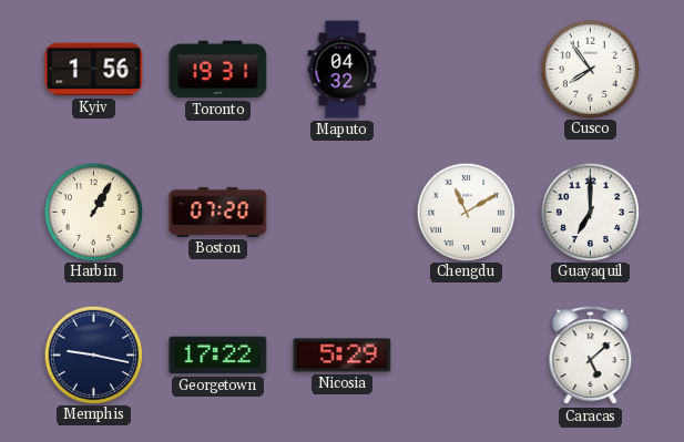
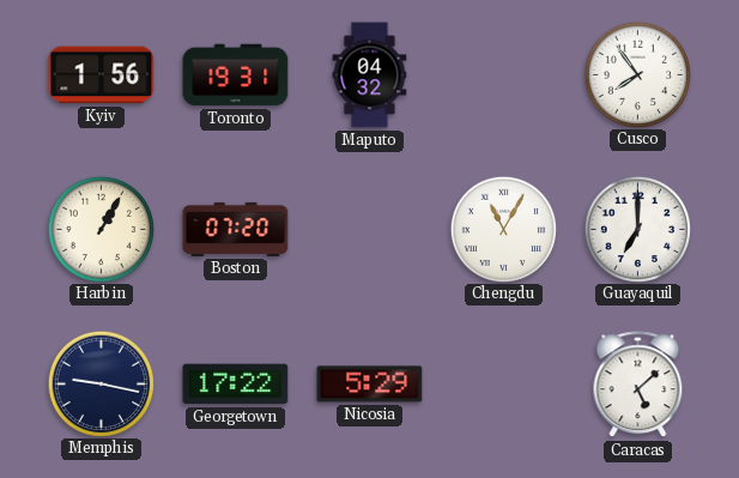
Chengdu: 11:10 -> 11:05 (503, 229)
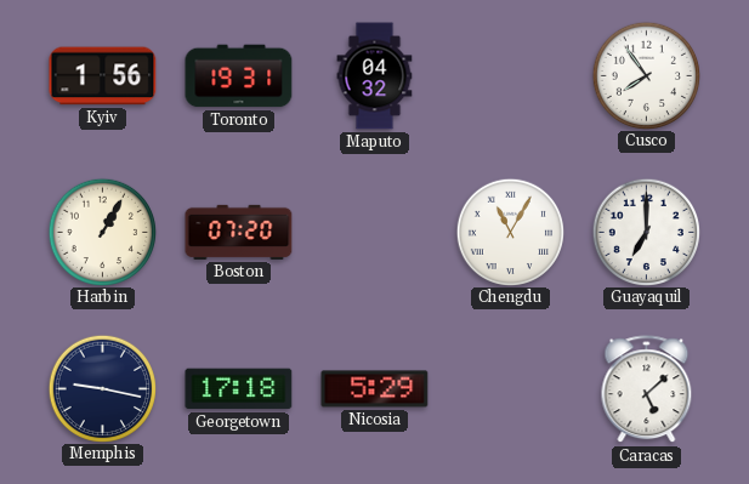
Georgetown: 17:22 -> 17:18 (239, 389)
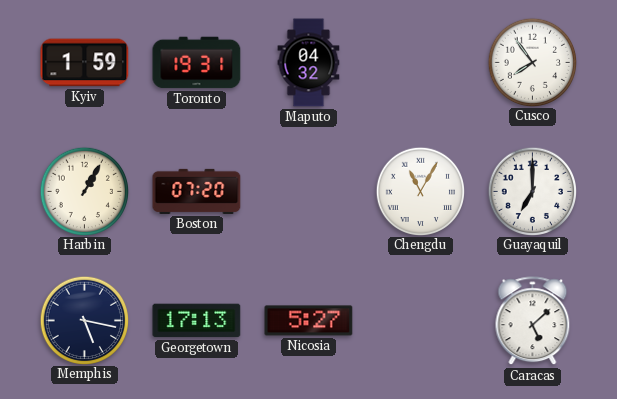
Kyiv: 1:56 -> 1:59 (85, 63)
Memphis: 9:17 -> 5:17 (84, 320)
Georgetown: 17:18 -> 17:13 (197, 321)
Nicosia: 5:29 -> 5:27 (309, 321)
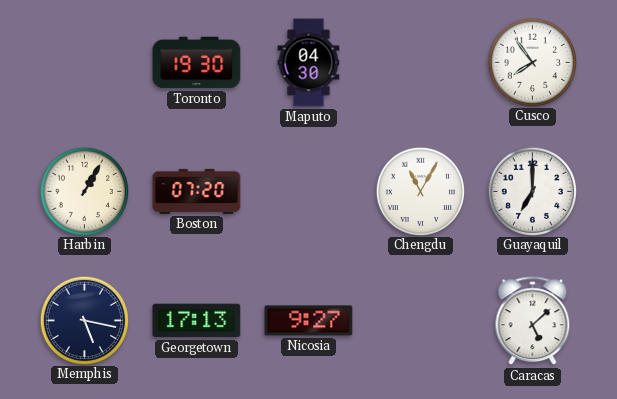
Kyiv: 1:59 -> none (85, 63)
Toronto: 19:31 -> 19:30 (197, 63)
Maputo: 04:32 -> 04:30 (309, 63)
Nicosia: 5:27 -> 9:27 (309, 321)
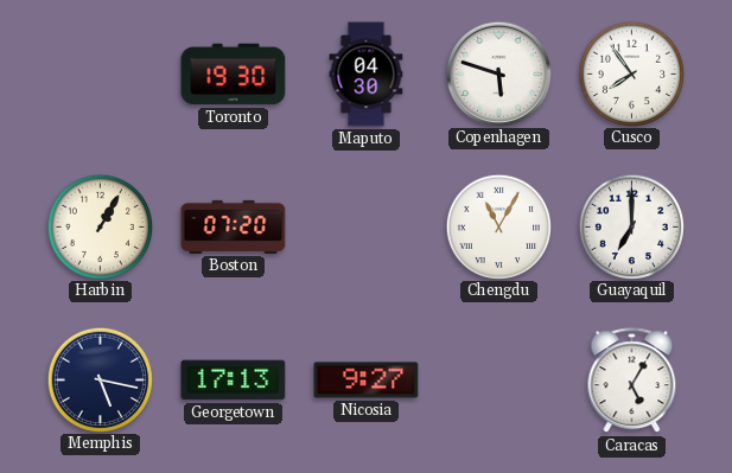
Copenhagen: none -> 5:48 (498, 73)
Caracas: 5:08 -> 5:05 (632, 381)
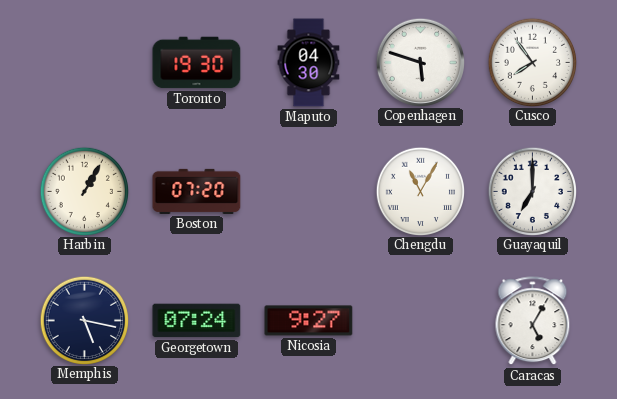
Georgetown: 17:13 -> 07:24 (197, 321)
